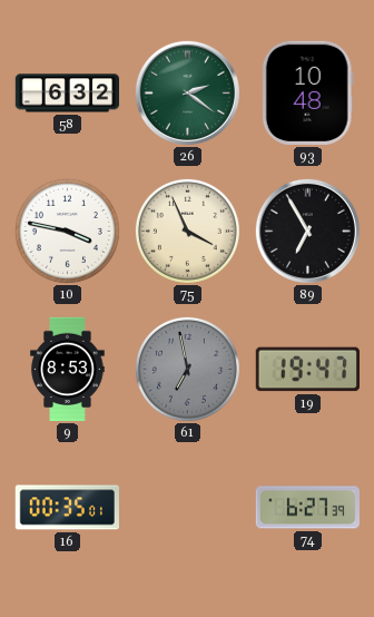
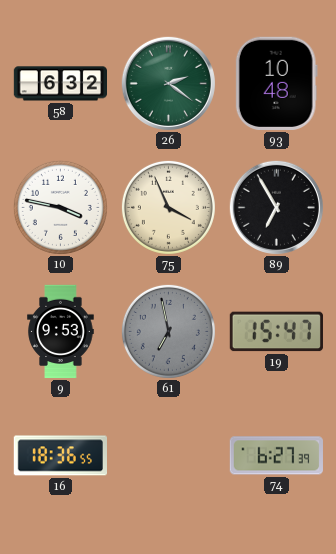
9: 8:53 -> 9:53 (61, 332)
19: 19:47 -> 15:47 (276, 332)
16: 00:35 -> 18:36 (60, 456)
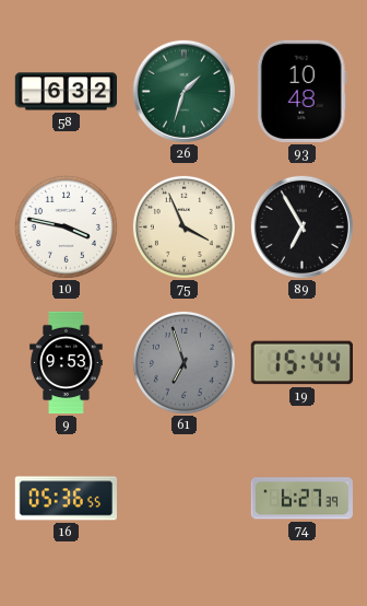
26: 2:21 -> 1:33 (183, 91)
61: 6:58 -> 6:57 (183, 362)
19: 15:47 -> 15:44 (301, 363)
16: 18:36 -> 05:36 (66, 499)
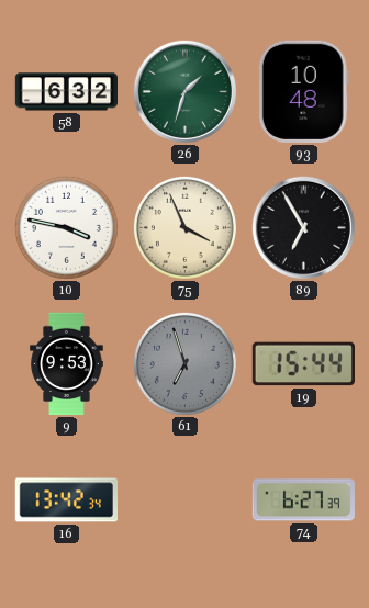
16: 05:36 -> 13:42 (66, 500)
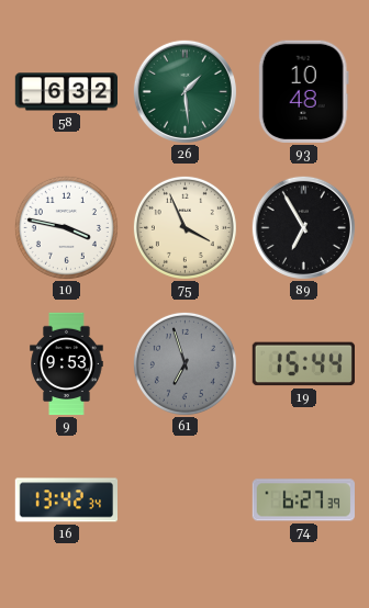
26: 1:33 -> 1:29 (185, 91)
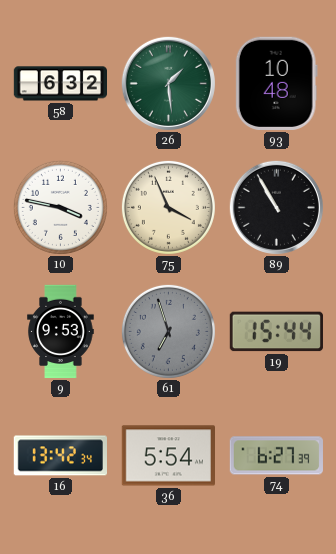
89: 6:55 -> 10:55 (276, 207)
36: none -> 5:54 (168, 456)
